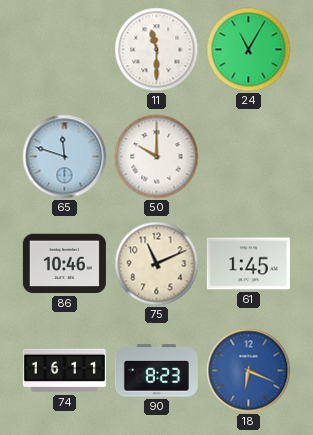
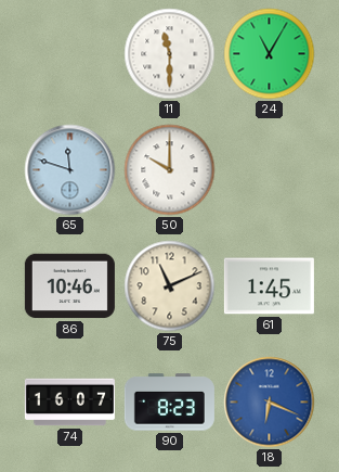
74: 16:11 -> 16:07 (69, 403)
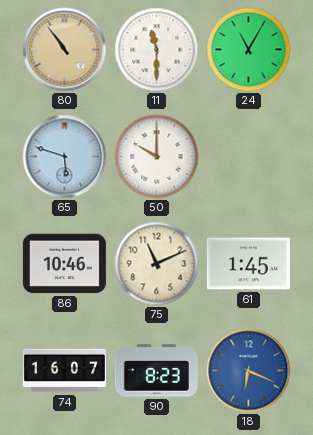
80: none -> 10:54 (65, 50)
65: 11:48 -> 5:48 (65, 157)
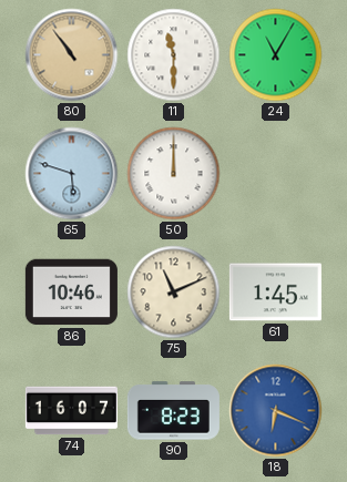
50: 10:00 -> 12:00 (174, 174)
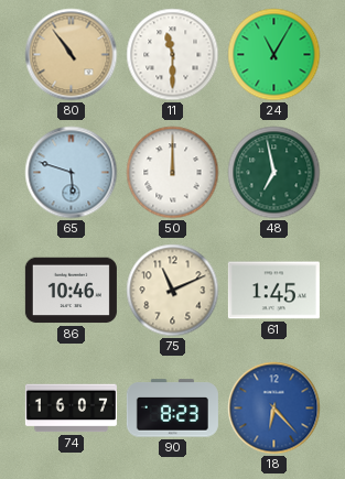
48: none -> 6:58 (274, 173)
18: 6:19 -> 6:23 (274, 409)
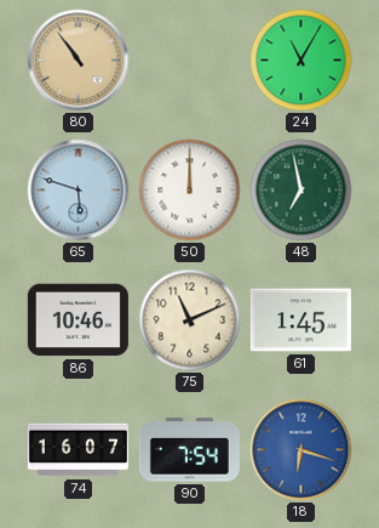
11: 11:30 -> none (173, 55)
90: 8:23 -> 7:54 (189, 450)
18: 6:23 -> 6:18 (302, 450)
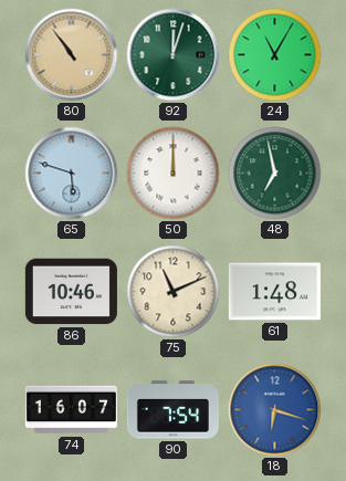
92: none -> 12:03 (174, 55)
61: 1:45 -> 1:48 (274, 292)
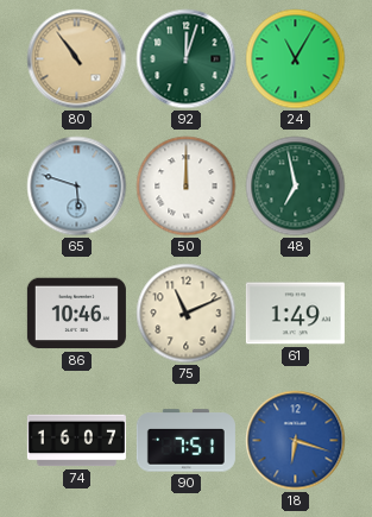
61: 1:48 -> 1:49 (295, 314)
90: 7:54 -> 7:51 (185, 441)
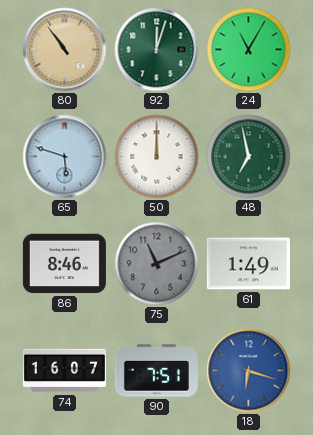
86: 10:46 -> 8:46 (64, 264)
75 dial: cream -> grey (157, 264)
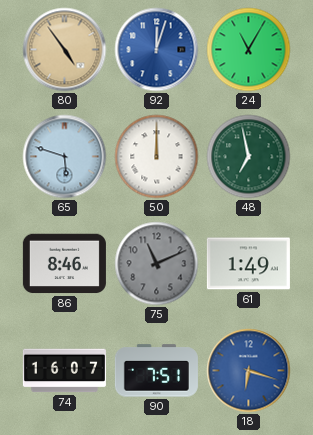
80: 10:54 -> 4:54 (65, 50)
92 dial: green -> blue (157, 50)
